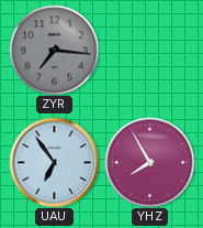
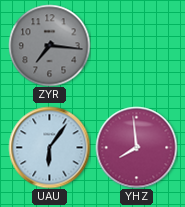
UAU: 6:54 -> 6:06 (49, 147)
YHZ: 7:55 -> 7:59 (136, 147)
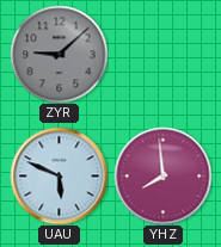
ZYR: 7:16 -> 9:08 (59, 54)
UAU: 6:06 -> 5:49 (59, 175)
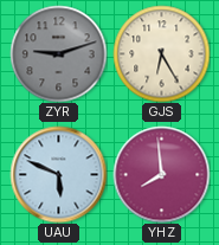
ZYR: 9:08 -> 9:12 (58, 53)
GJS: none -> 6:25 (161, 53)
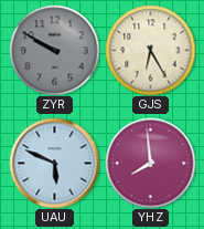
ZYR: 9:12 -> 9:50 (54, 50)
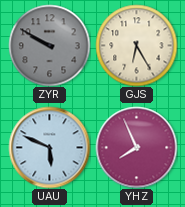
YHZ: 7:59 -> 7:56 (136, 147)
